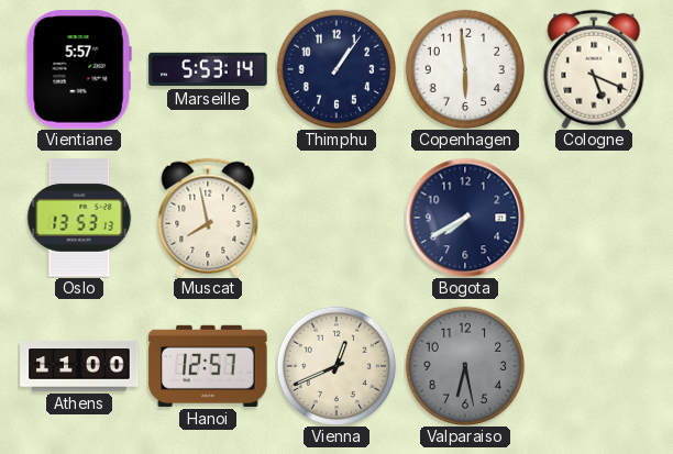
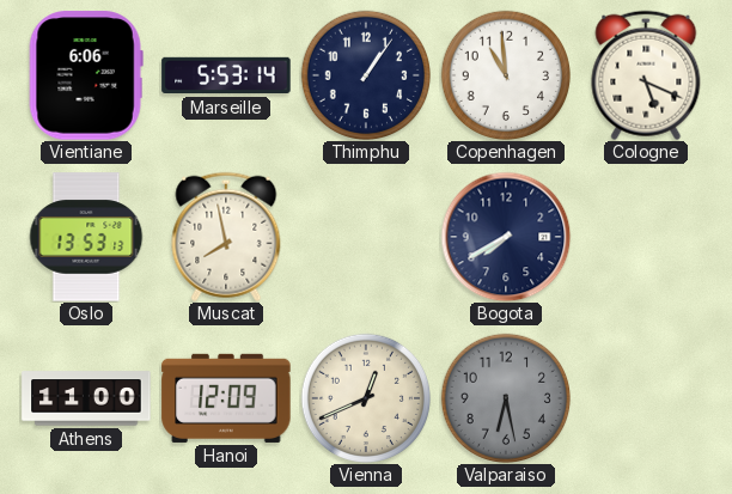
Vientiane: 5:57 -> 6:06 (86, 75)
Copenhagen: 5:59 -> 10:59 (505, 74)
Hanoi: 12:57 -> 12:09 (226, 398)
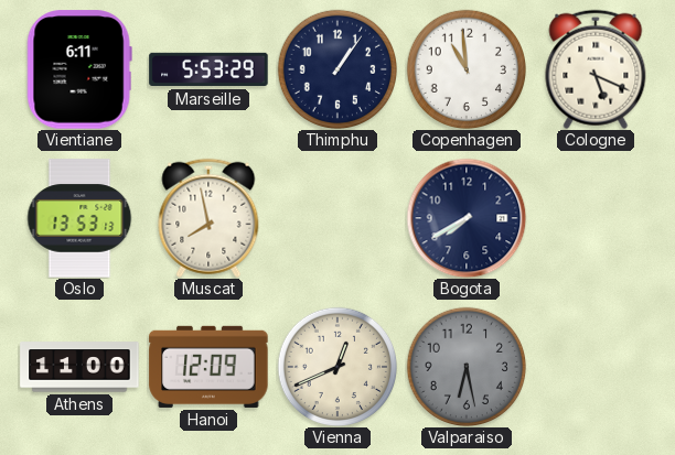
Vientiane: 6:06 -> 6:11 (79, 69)
Marseille: 5:53:14 -> 5:53:29 (208, 69)
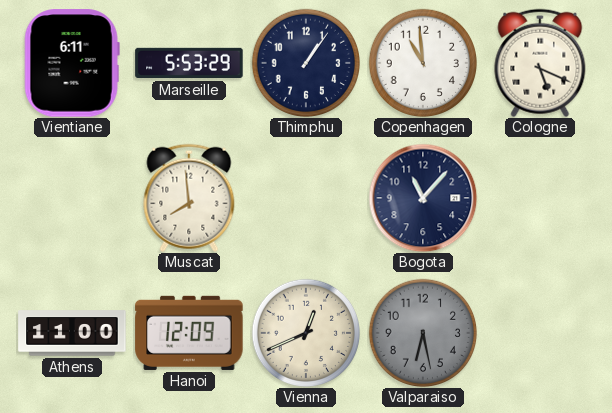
Oslo: 13:53 -> none (79, 218)
Muscat: 7:58 -> 7:59 (189, 198)
Bogota: 7:40 -> 11:07 (423, 198)
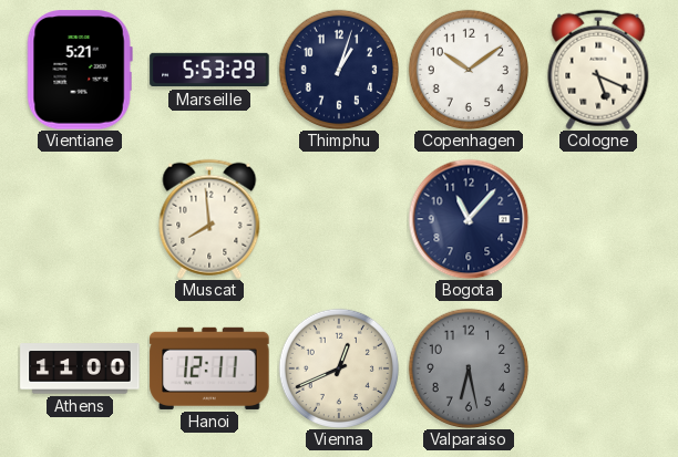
Vientiane: 6:11 -> 5:21 (80, 70)
Thimphu: 1:06 -> 1:03 (338, 69)
Copenhagen: 10:59 -> 10:09 (468, 69)
Hanoi: 12:09 -> 12:11 (209, 368)
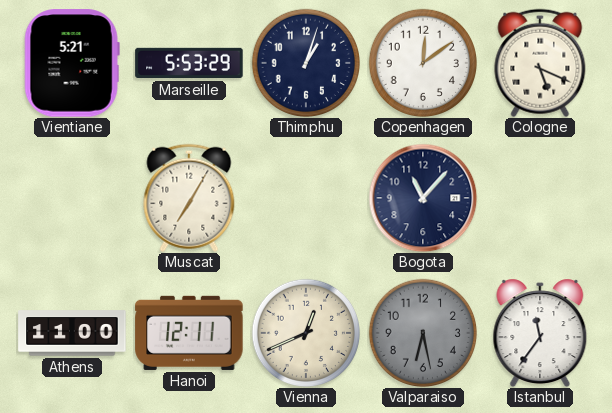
Copenhagen: 10:09 -> 12:09 (422, 62)
Muscat: 7:59 -> 7:05 (189, 198)
Istanbul: none -> 11:36 (540, 333)
